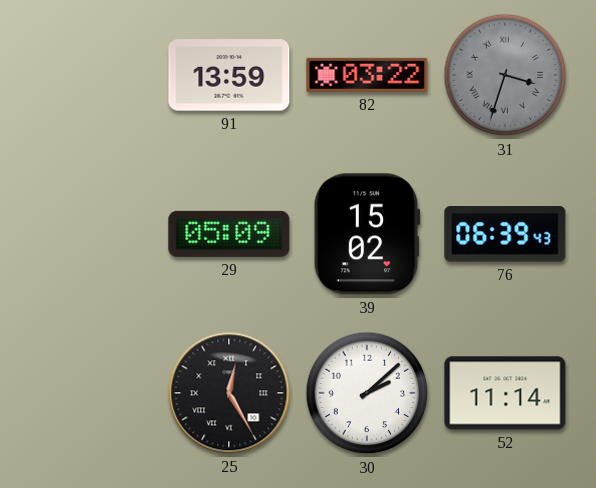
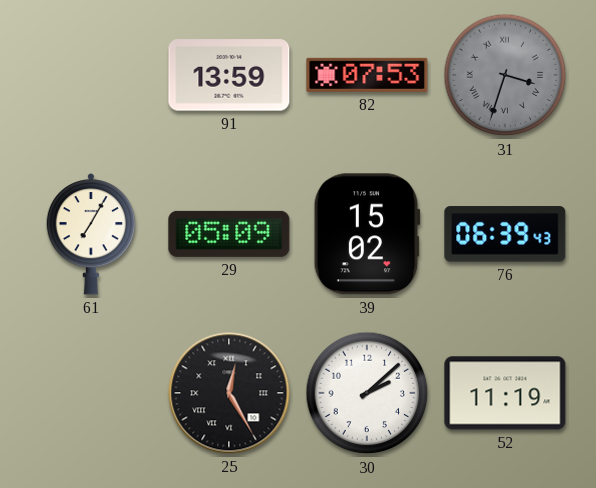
82: 03:22 -> 07:53 (367, 75)
61: none -> 7:05 (91, 234)
52: 11:14 -> 11:19 (505, 393)
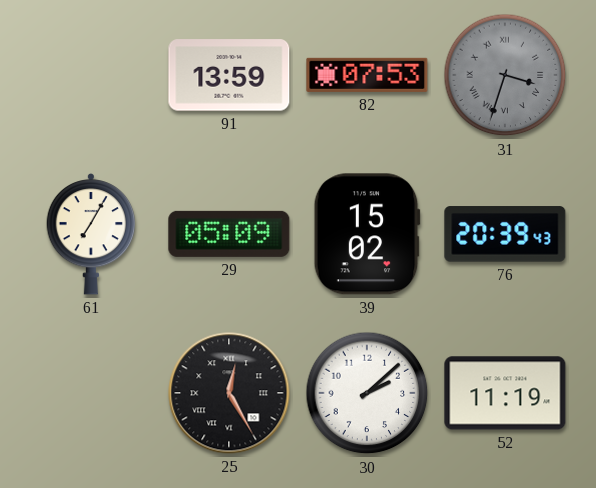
76: 06:39 -> 20:39 (505, 234)
